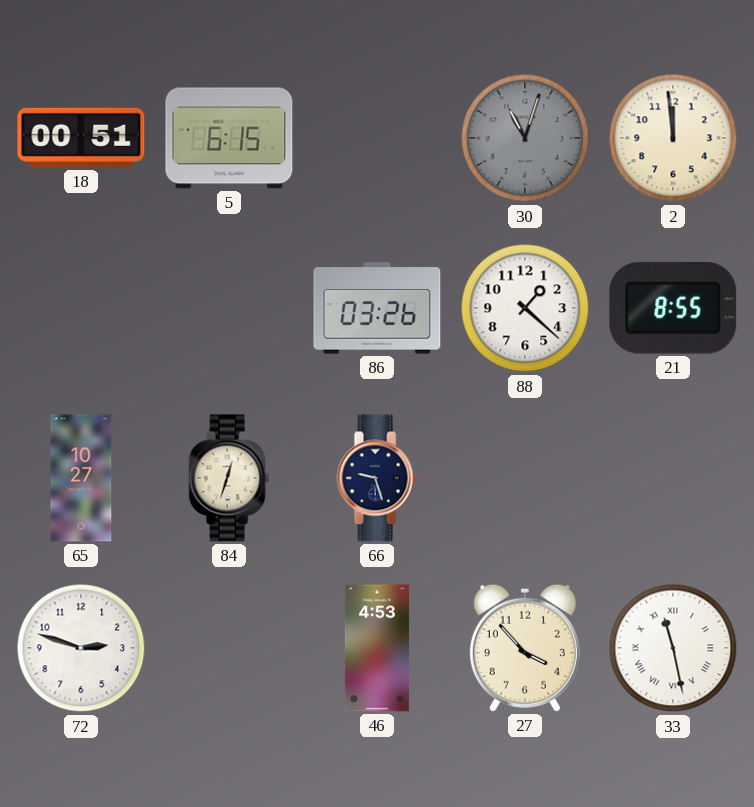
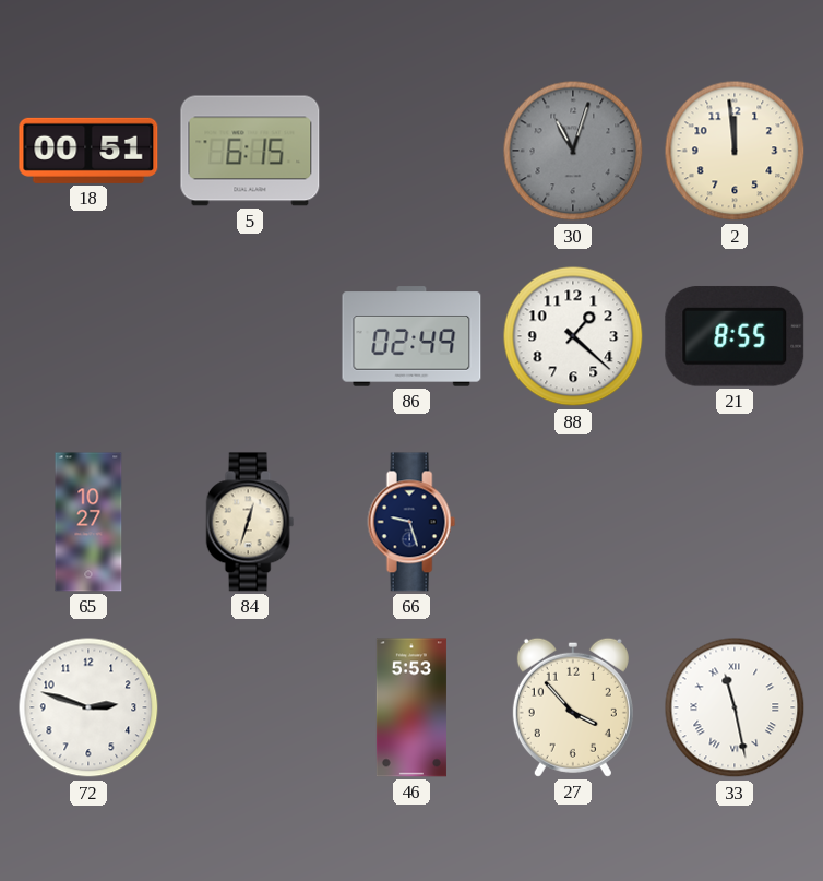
86: 03:26 -> 02:49 (411, 336)
46: 4:53 -> 5:53 (411, 707)
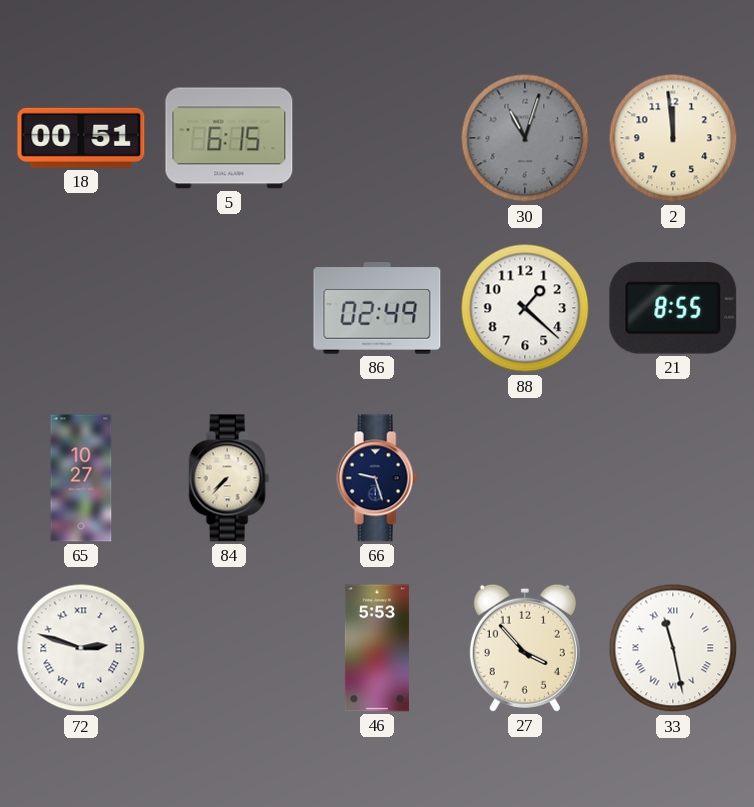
84: 12:33 -> 7:37 (229, 478)
72 numerals: Arabic -> Roman (81, 648)
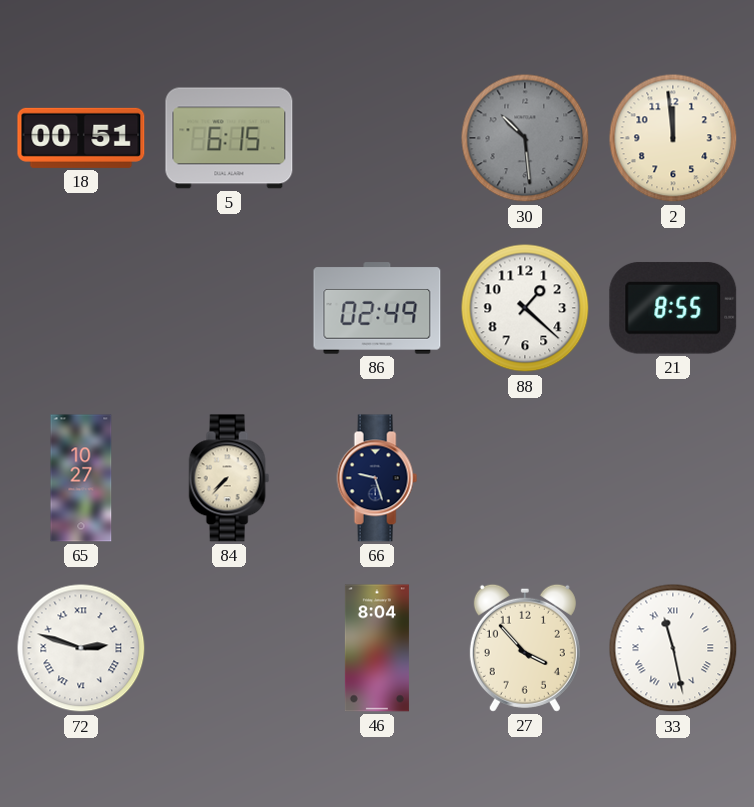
30: 11:03 -> 10:29 (525, 138)
46: 5:53 -> 8:04 (377, 648)
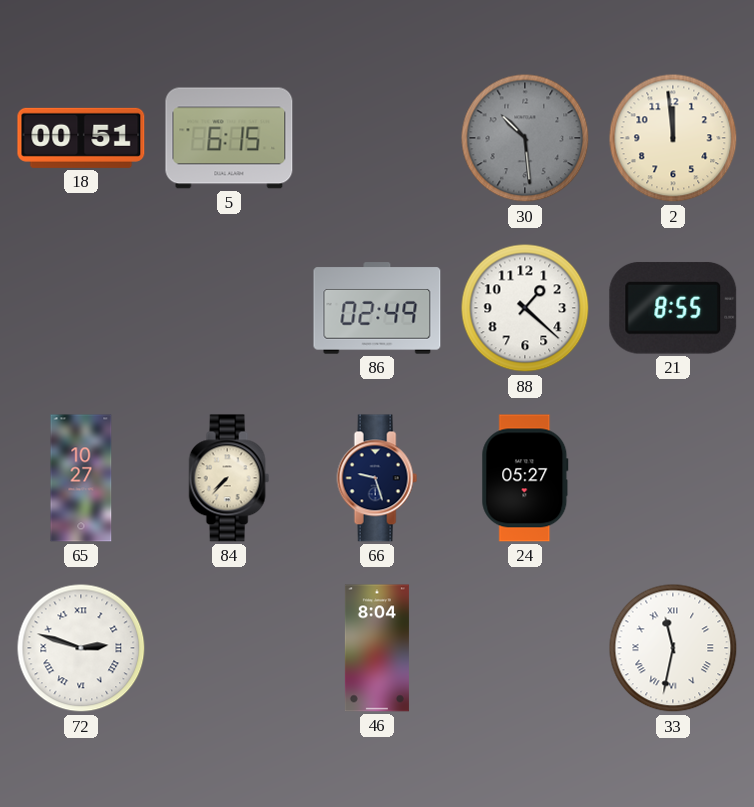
24: none -> 05:27 (525, 478)
27: 3:53 -> none (525, 648)
33: 11:28 -> 11:32 (673, 648)
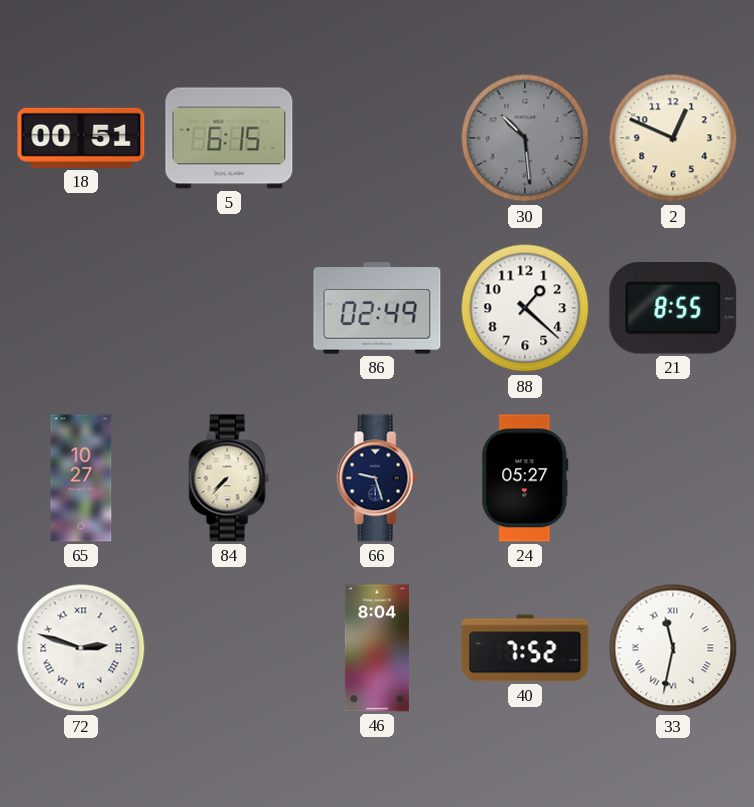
2: 11:59 -> 12:49 (673, 138)
40: none -> 7:52 (525, 648)
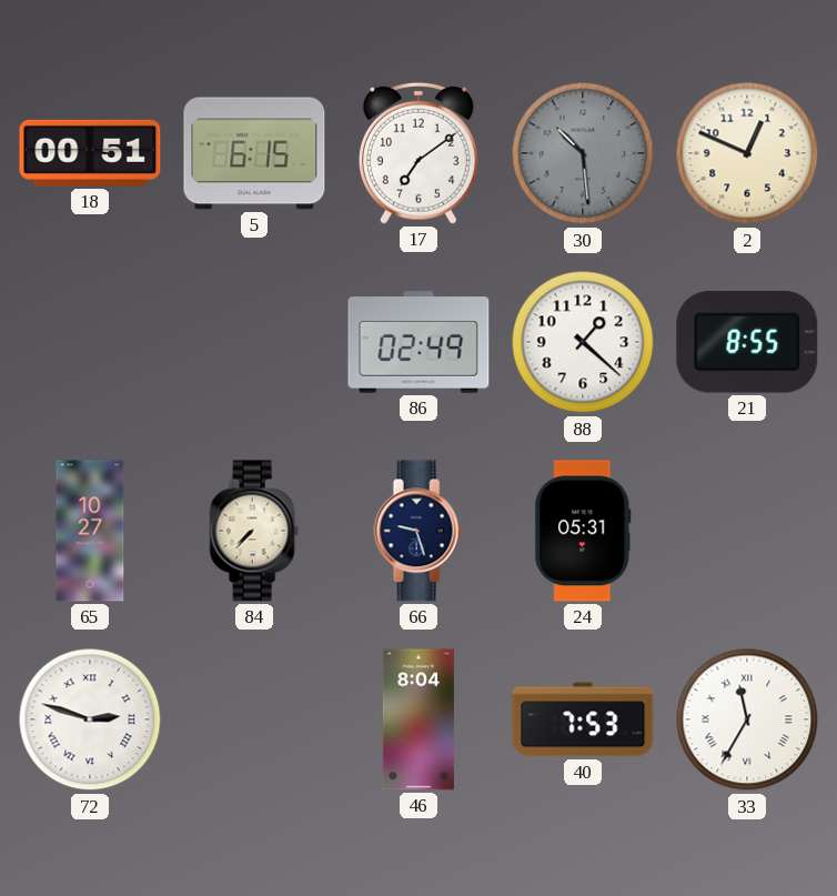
17: none -> 7:09 (420, 153)
24: 05:27 -> 05:31 (583, 531)
40: 7:52 -> 7:53 (583, 719)
33: 11:32 -> 11:35 (747, 719)
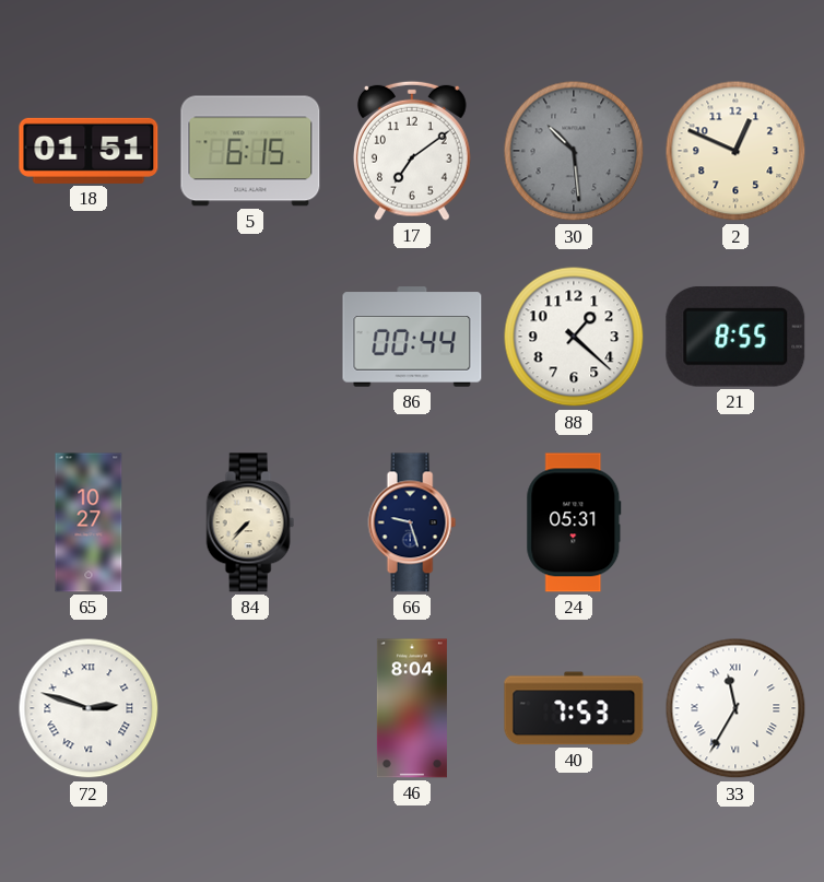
18: 00:51 -> 01:51 (89, 151)
86: 02:49 -> 00:44 (412, 337)
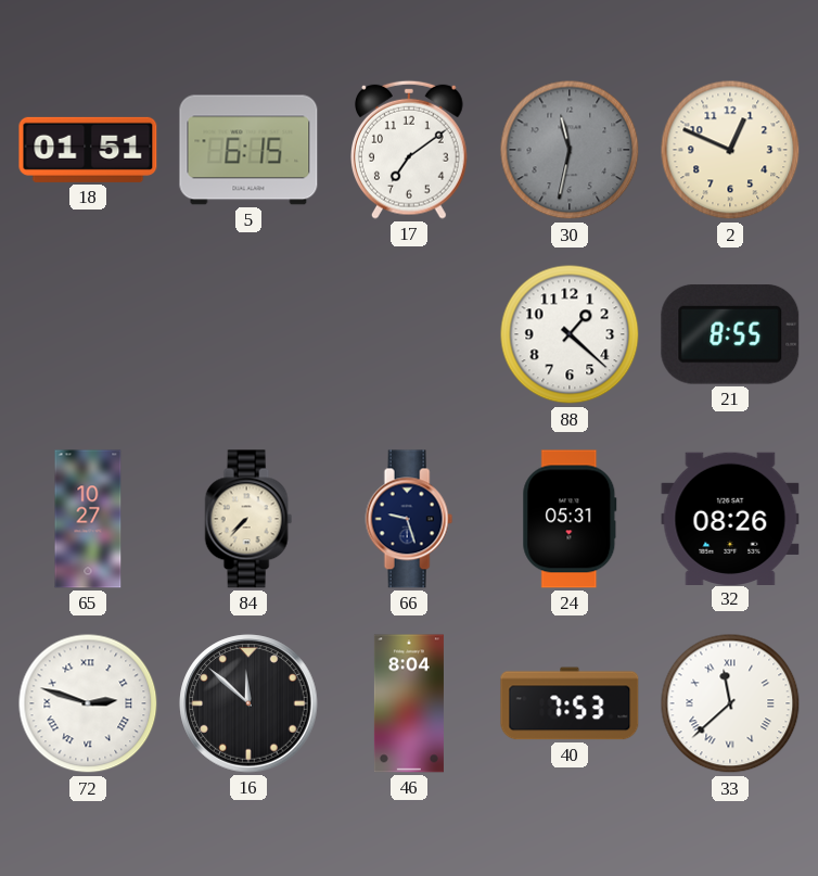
30: 10:29 -> 11:32 (570, 150)
86: 00:44 -> none (412, 337)
32: none -> 08:26 (730, 518)
16: none -> 11:52 (248, 703)
33: 11:35 -> 11:38 (730, 703)
